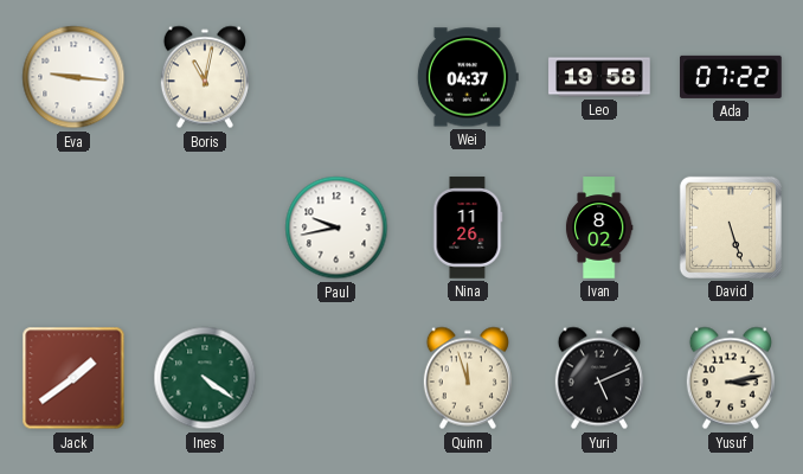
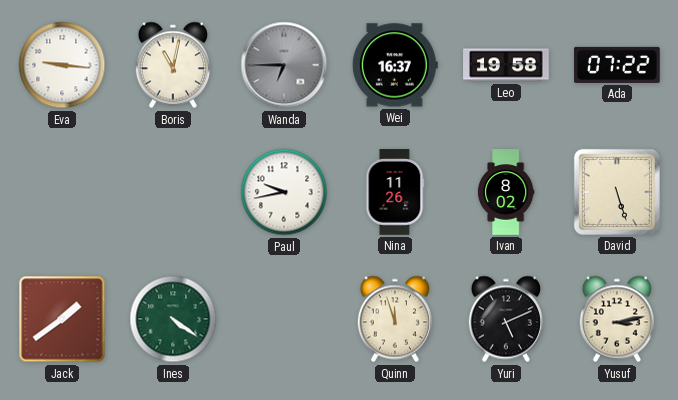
Wanda: none -> 6:45 (284, 65)
Wei: 04:37 -> 16:37 (395, 65)
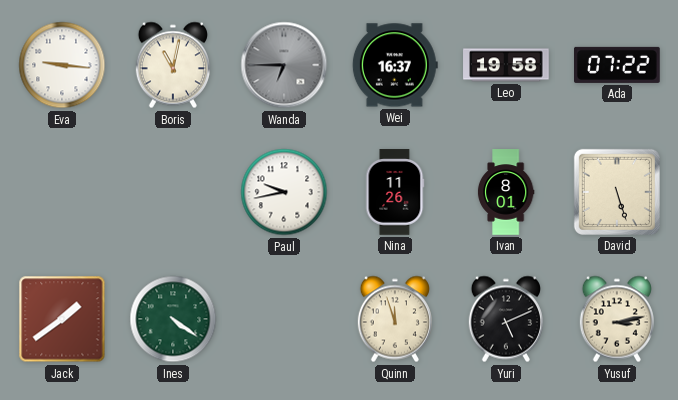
Ivan: 8:02 -> 8:01 (506, 192)
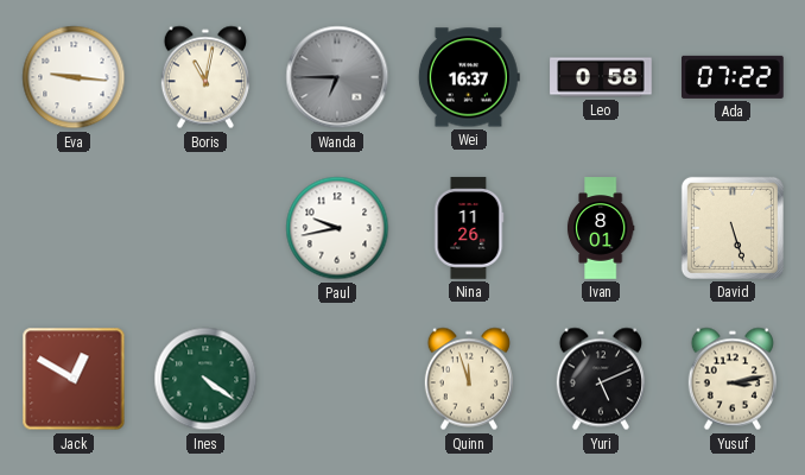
Leo: 19:58 -> 0:58 (601, 77)
Jack: 1:39 -> 12:50 (74, 379)
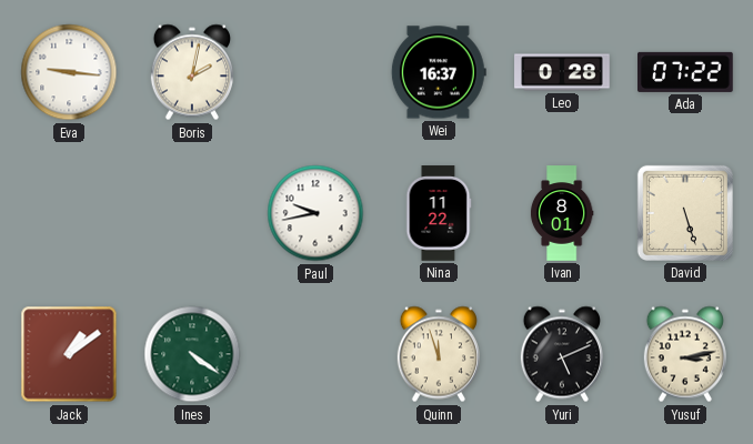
Boris: 11:02 -> 2:02 (192, 72)
Wanda: 6:45 -> none (337, 77)
Leo: 0:58 -> 0:28 (562, 72)
Nina: 11:26 -> 11:22 (439, 213)
Jack: 12:50 -> 1:09 (69, 354)
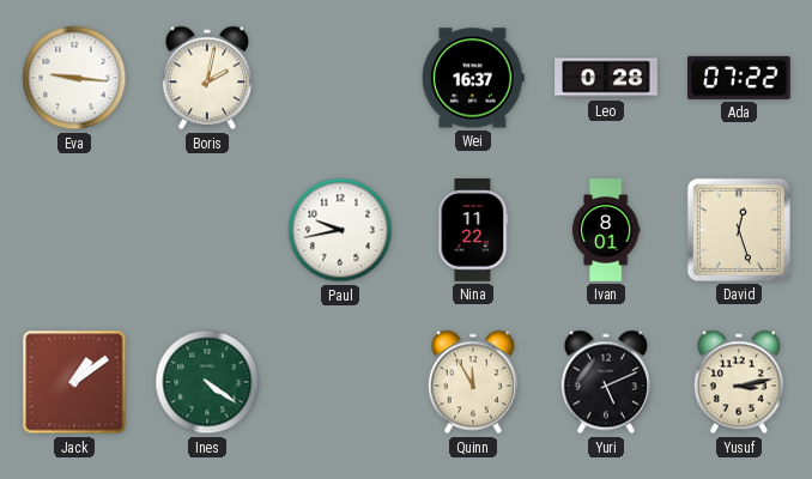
David: 5:27 -> 12:27 (739, 230)
Quinn: 11:57 -> 11:55 (473, 382)
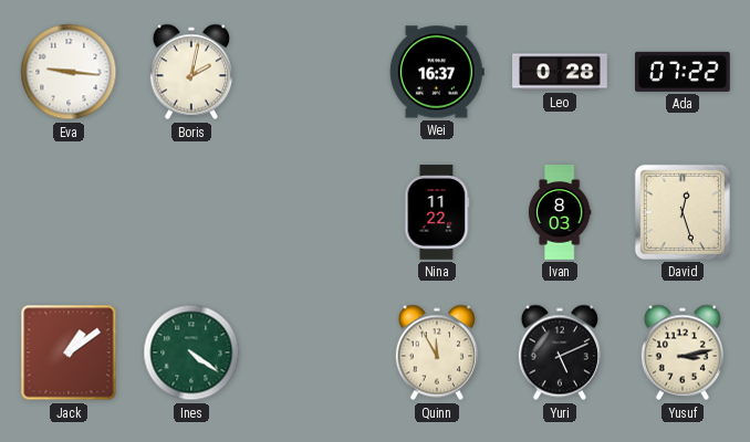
Paul: 9:43 -> none (340, 230)
Ivan: 8:01 -> 8:03 (560, 212)
